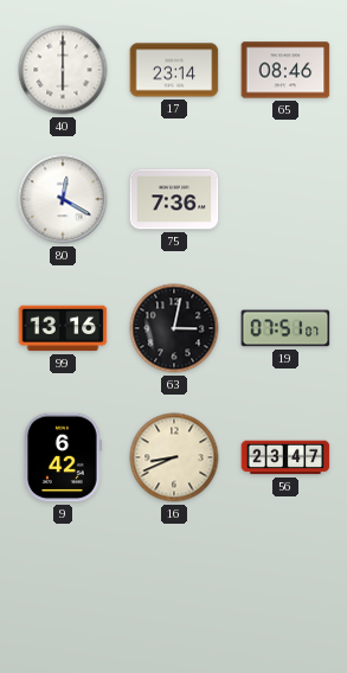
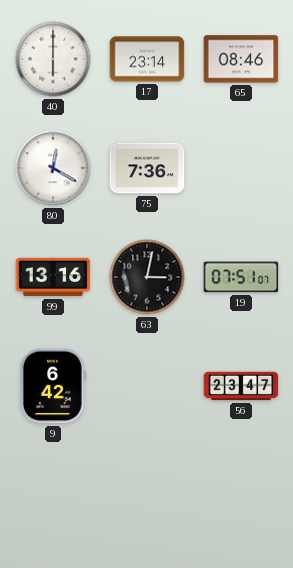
16: 8:41 -> none (174, 457)
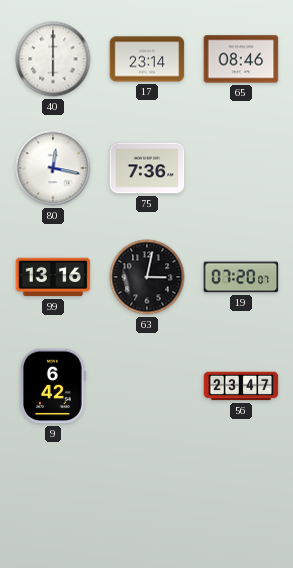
80: 12:20 -> 12:17 (53, 168)
19: 07:51 -> 07:20 (241, 277)
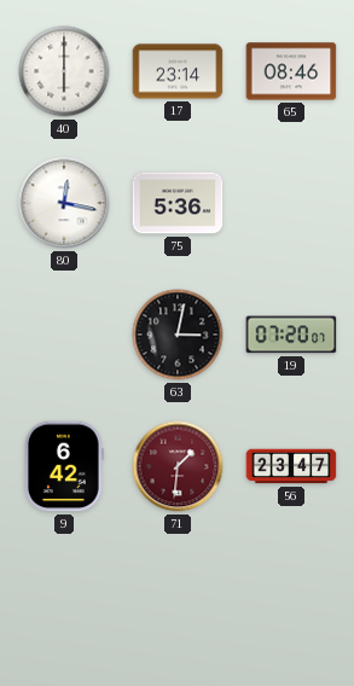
75: 7:36 -> 5:36 (178, 203)
99: 13:16 -> none (53, 277)
71: none -> 1:31 (178, 466)
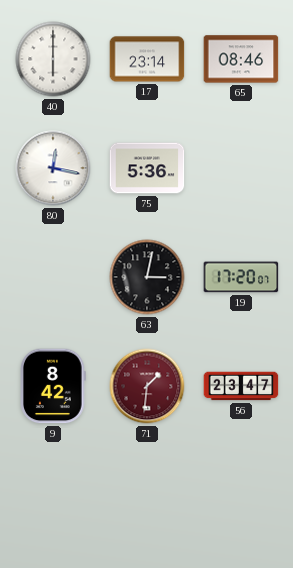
19: 07:20 -> 17:20 (241, 277)
9: 6:42 -> 8:42 (54, 386)
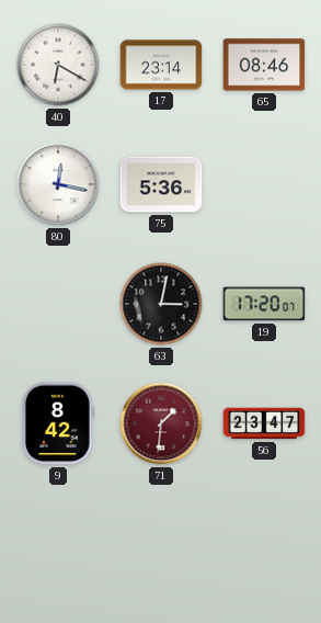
40: 6:00 -> 6:20 (58, 65)
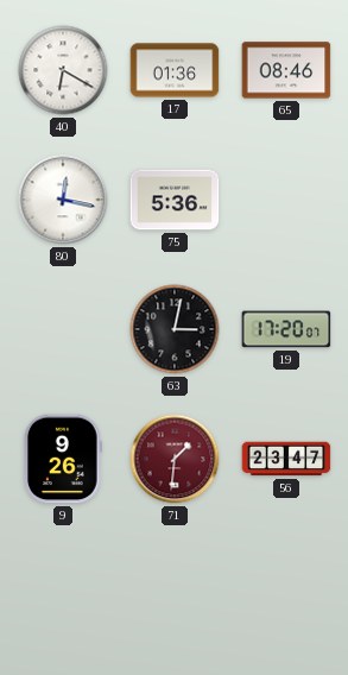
17: 23:14 -> 01:36 (175, 70)
9: 8:42 -> 9:26 (64, 459)
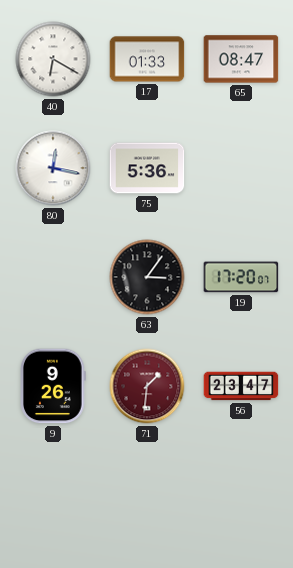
17: 01:36 -> 01:33 (147, 59)
65: 08:46 -> 08:47 (241, 59)
63: 3:02 -> 3:06 (147, 277)
